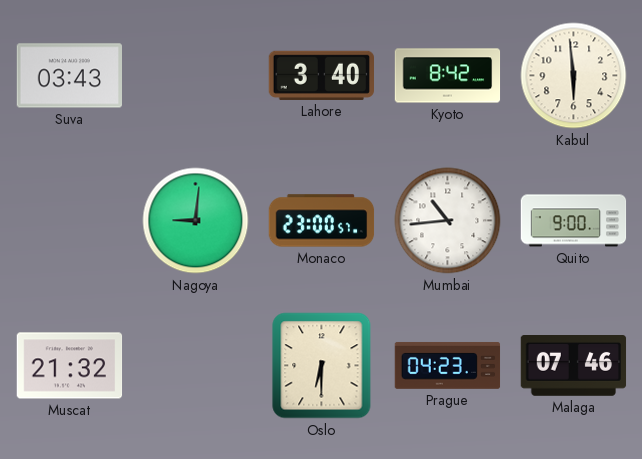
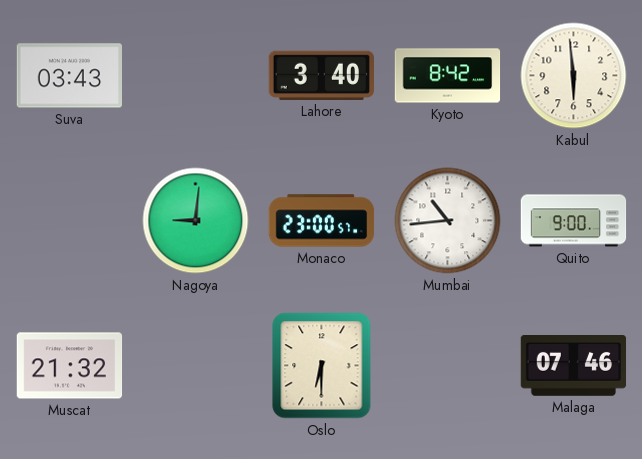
Prague: 04:23 -> none (448, 365)
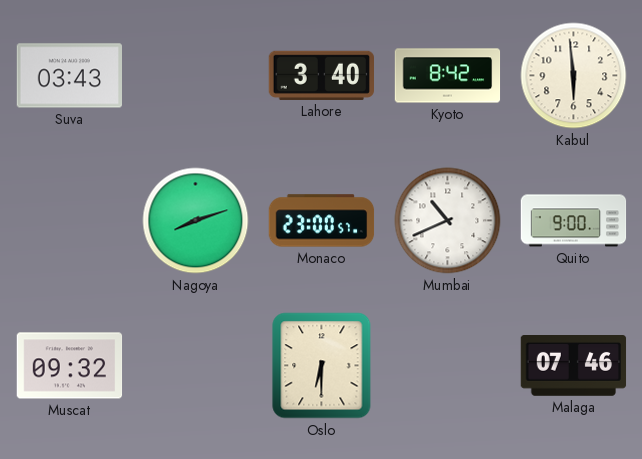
Nagoya: 9:01 -> 8:12 (196, 221)
Mumbai: 10:44 -> 10:41 (448, 221)
Muscat: 21:32 -> 09:32 (70, 366)
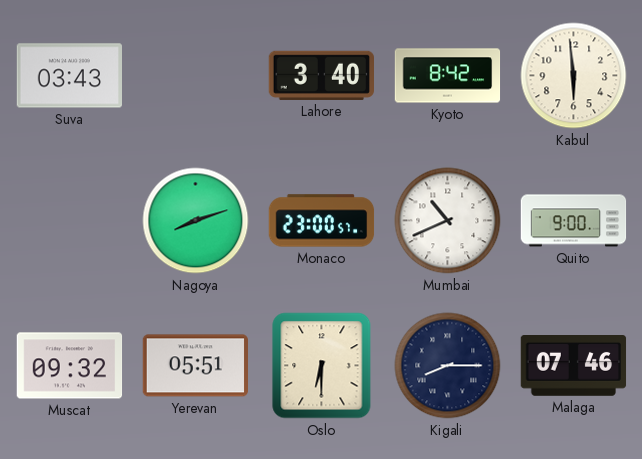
Yerevan: none -> 05:51 (195, 366)
Kigali: none -> 8:15 (448, 366)
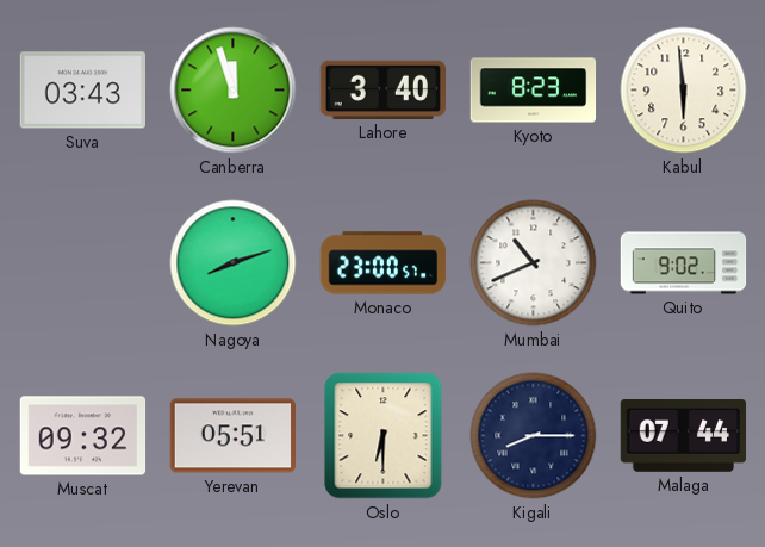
Canberra: none -> 11:57 (234, 91)
Kyoto: 8:42 -> 8:23 (534, 91)
Quito: 9:00 -> 9:02 (684, 263)
Malaga: 07:46 -> 07:44 (684, 436)
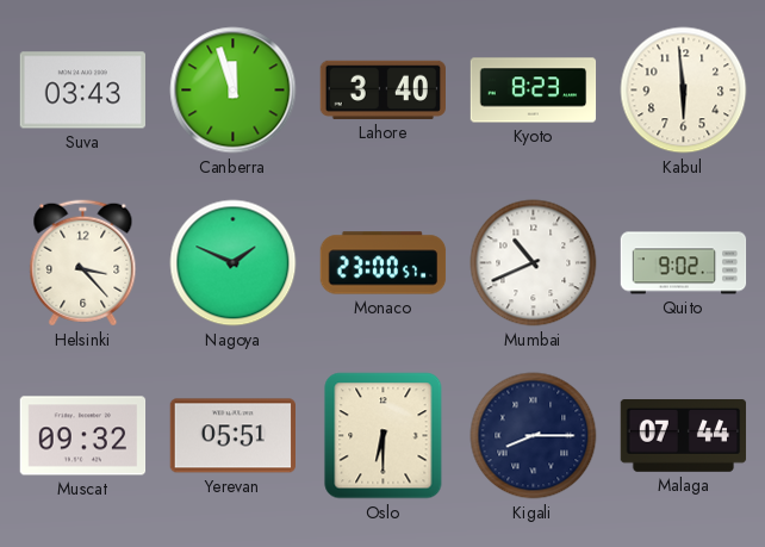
Helsinki: none -> 3:23 (83, 263)
Nagoya: 8:12 -> 1:49 (234, 263)
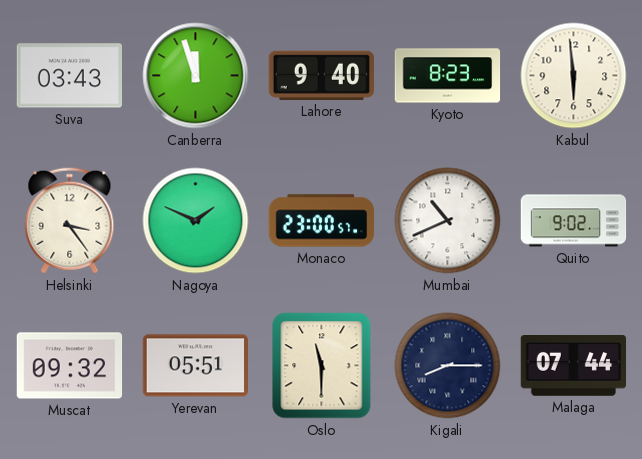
Lahore: 3:40 -> 9:40 (321, 75)
Helsinki: 3:23 -> 3:24 (70, 221)
Oslo: 6:30 -> 11:30 (322, 366)
